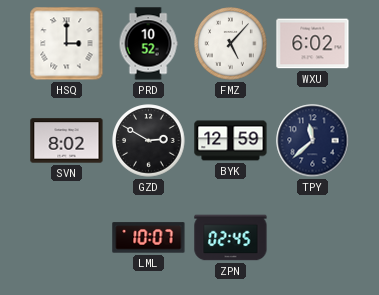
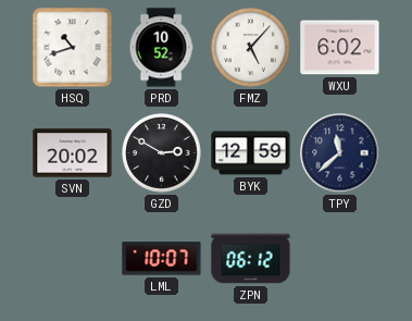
HSQ: 3:00 -> 10:42 (73, 48)
SVN: 8:02 -> 20:02 (73, 153)
ZPN: 02:45 -> 06:12 (251, 259)
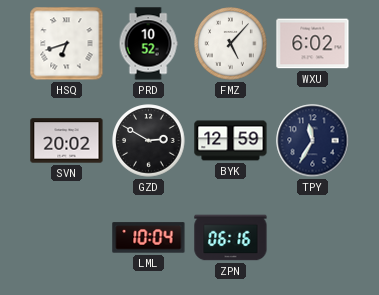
HSQ: 10:42 -> 6:42 (67, 44)
TPY: 11:38 -> 11:35 (313, 141)
LML: 10:07 -> 10:04 (149, 238)
ZPN: 06:12 -> 06:16 (231, 238)
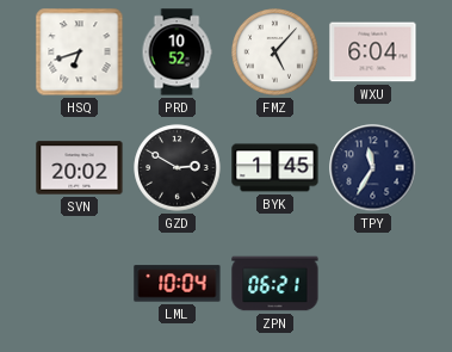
WXU: 6:02 -> 6:04 (373, 53)
BYK: 12:59 -> 1:45 (275, 168)
ZPN: 06:16 -> 06:21 (275, 284)
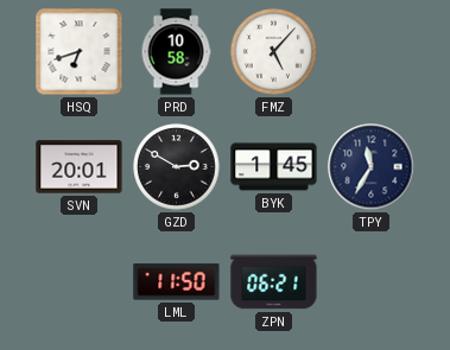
PRD: 10:52 -> 10:58 (176, 52)
WXU: 6:04 -> none (373, 53)
SVN: 20:02 -> 20:01 (80, 167)
LML: 10:04 -> 11:50 (177, 282)
